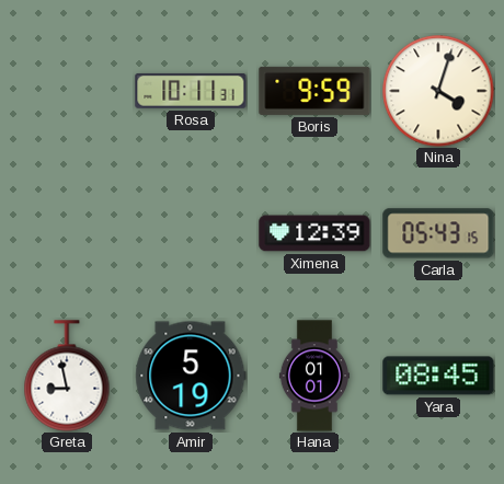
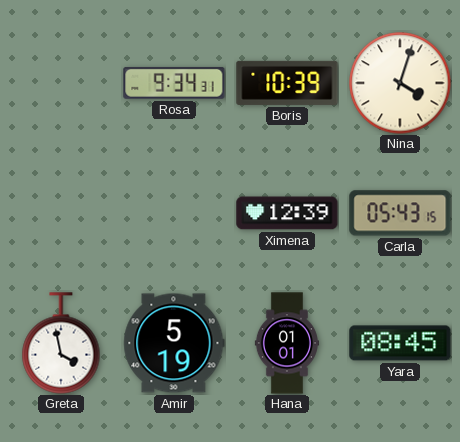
Rosa: 10:11 -> 9:34 (174, 83)
Boris: 9:59 -> 10:39 (287, 83)
Greta: 8:58 -> 3:58 (61, 343)
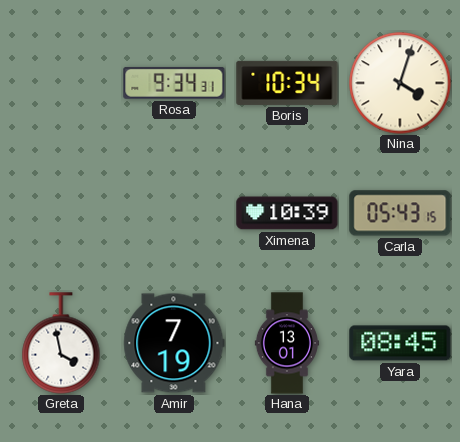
Boris: 10:39 -> 10:34 (287, 83)
Ximena: 12:39 -> 10:39 (287, 213)
Amir: 5:19 -> 7:19 (174, 343)
Hana: 01:01 -> 13:01 (287, 343)
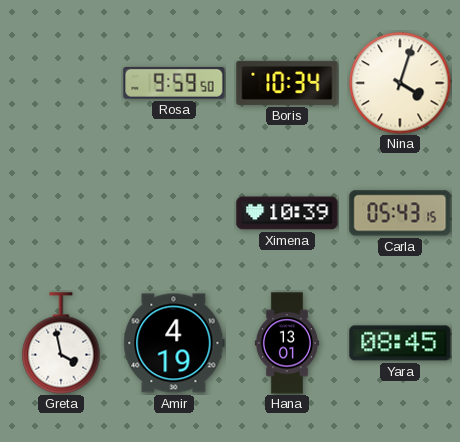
Rosa: 9:34 -> 9:59 (174, 83)
Amir: 7:19 -> 4:19 (174, 343)
